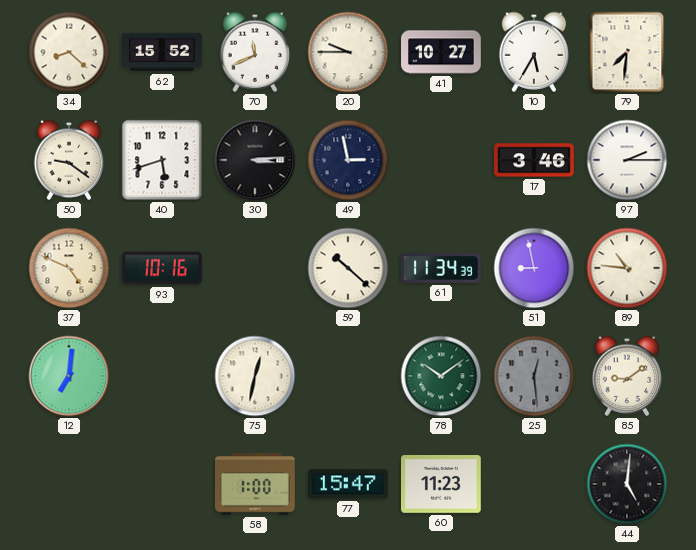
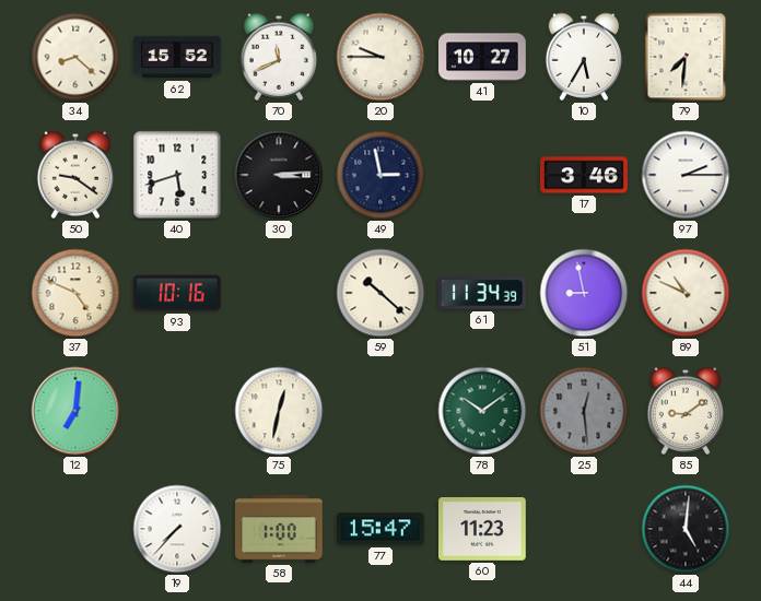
89: 10:46 -> 10:49 (686, 293)
19: none -> 7:37 (177, 529)
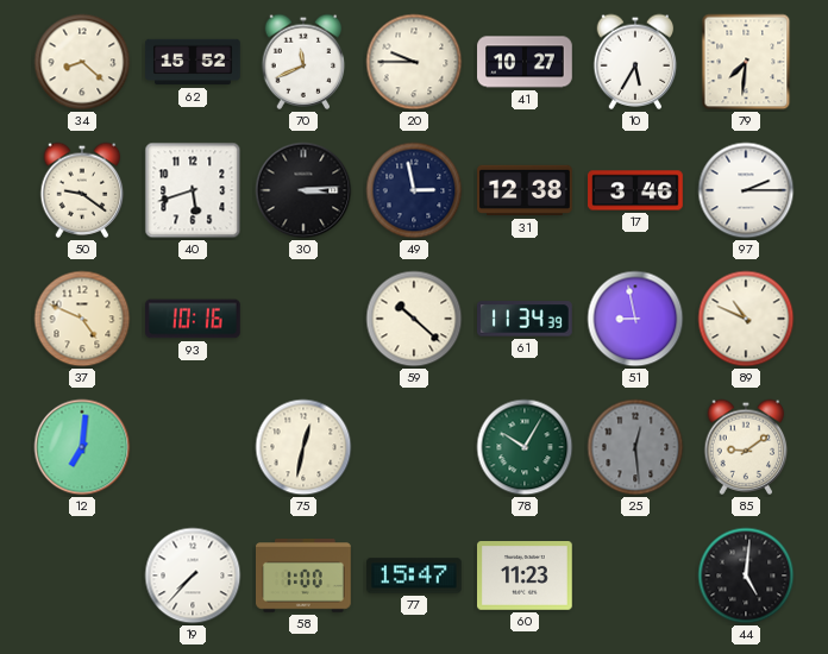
31: none -> 12:38 (525, 190)
78: 10:09 -> 10:05 (525, 447)
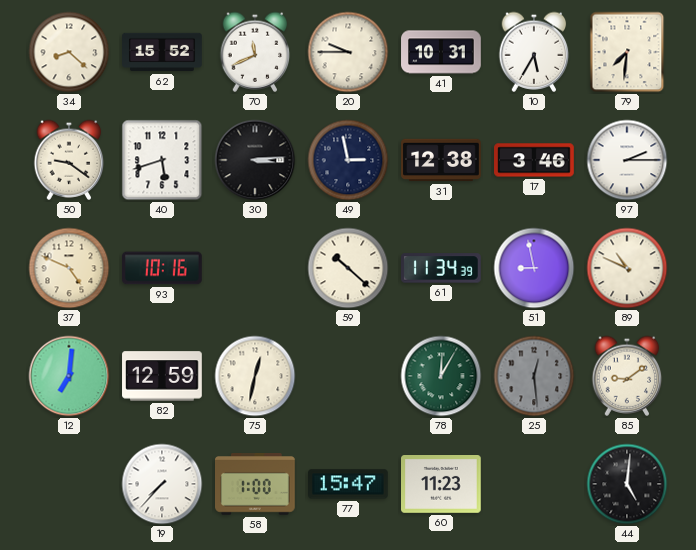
41: 10:27 -> 10:31 (441, 52)
82: none -> 12:59 (162, 376)
78: 10:05 -> 12:05 (441, 376)
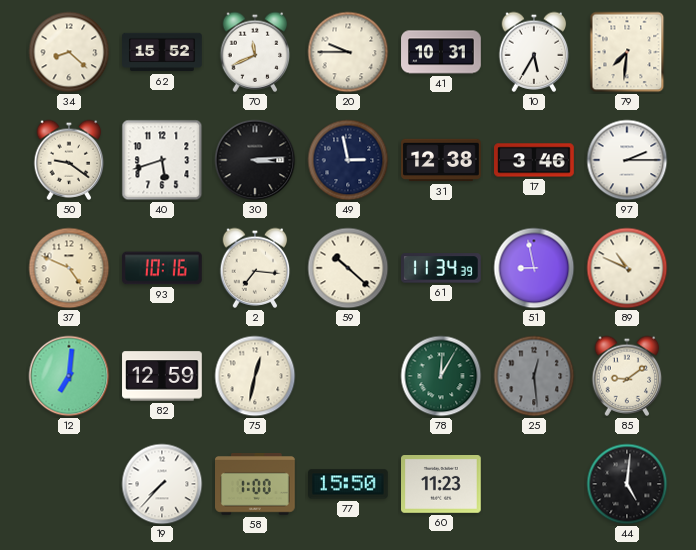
2: none -> 7:16 (255, 268)
77: 15:47 -> 15:50 (349, 484)
